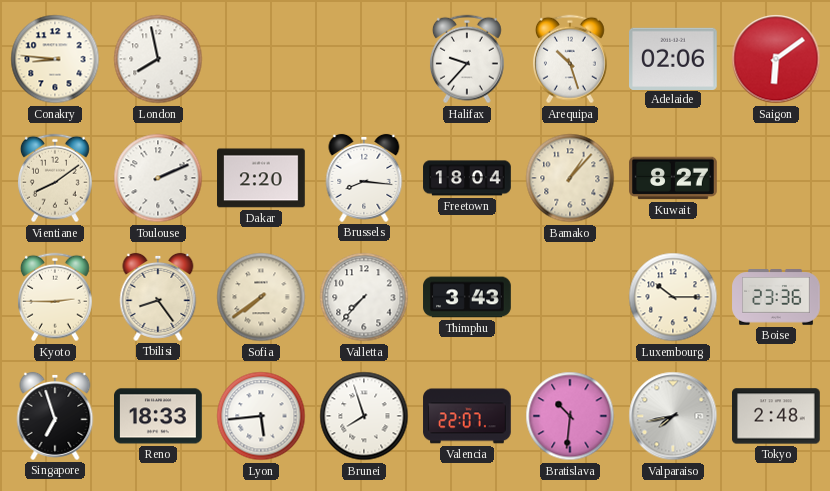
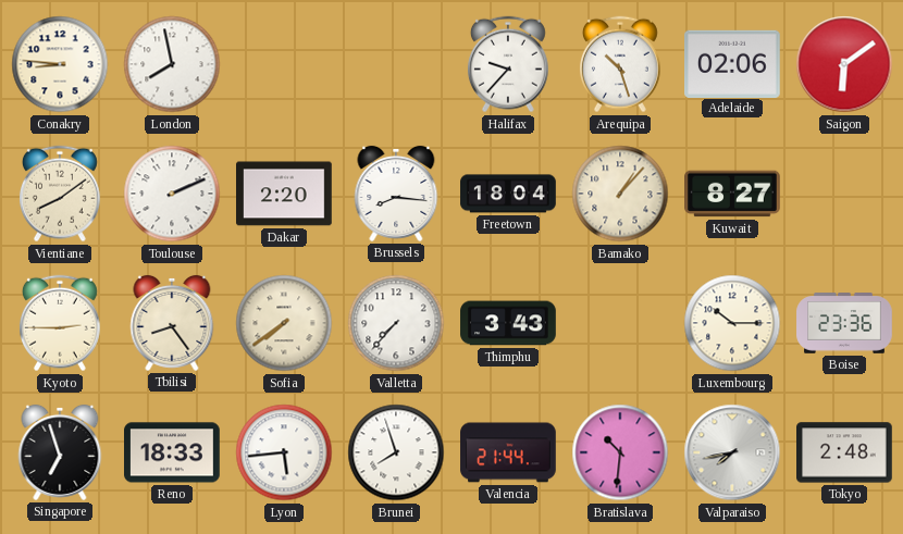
Valencia: 22:07 -> 21:44 (508, 452)
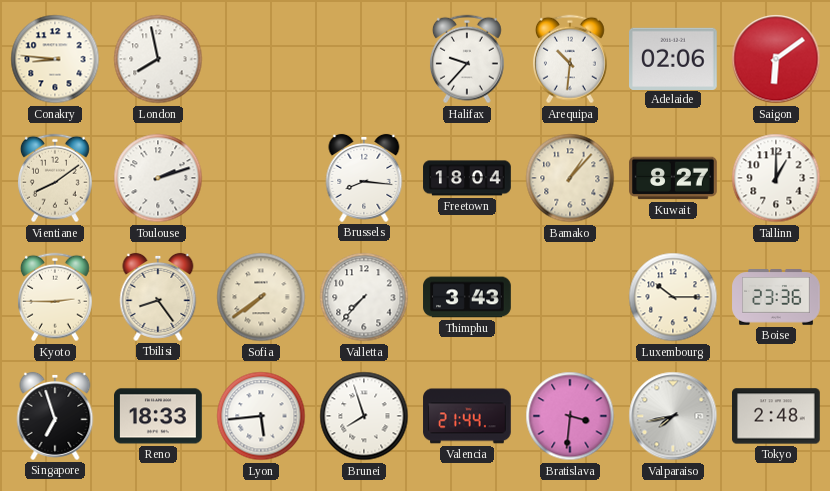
Arequipa: 10:27 -> 10:31 (570, 59)
Toulouse: 2:11 -> 2:12 (158, 178)
Dakar: 2:20 -> none (285, 194)
Tallinn: none -> 1:00 (776, 178)
Bratislava: 10:31 -> 3:31 (570, 416)
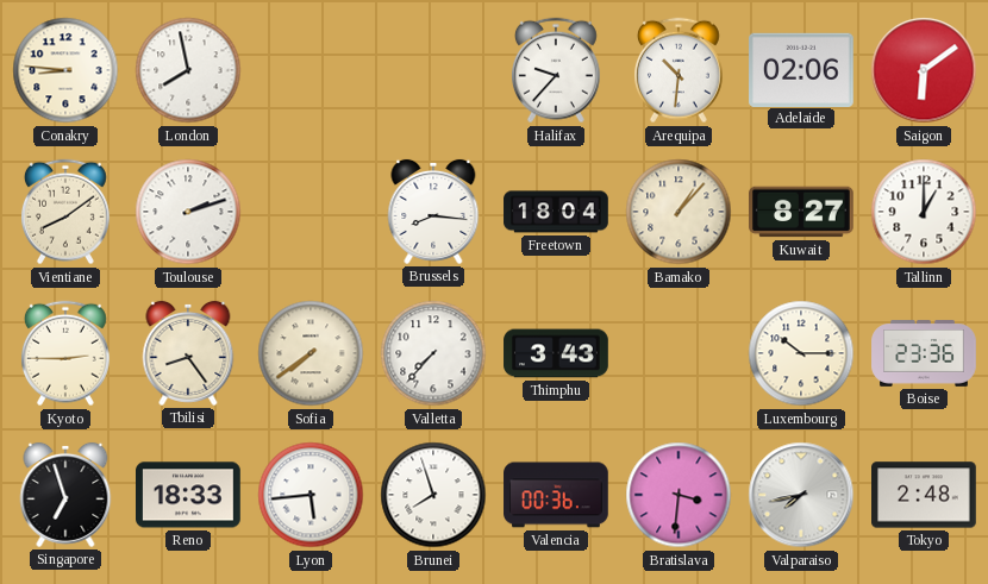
Valencia: 21:44 -> 00:36 (556, 495)
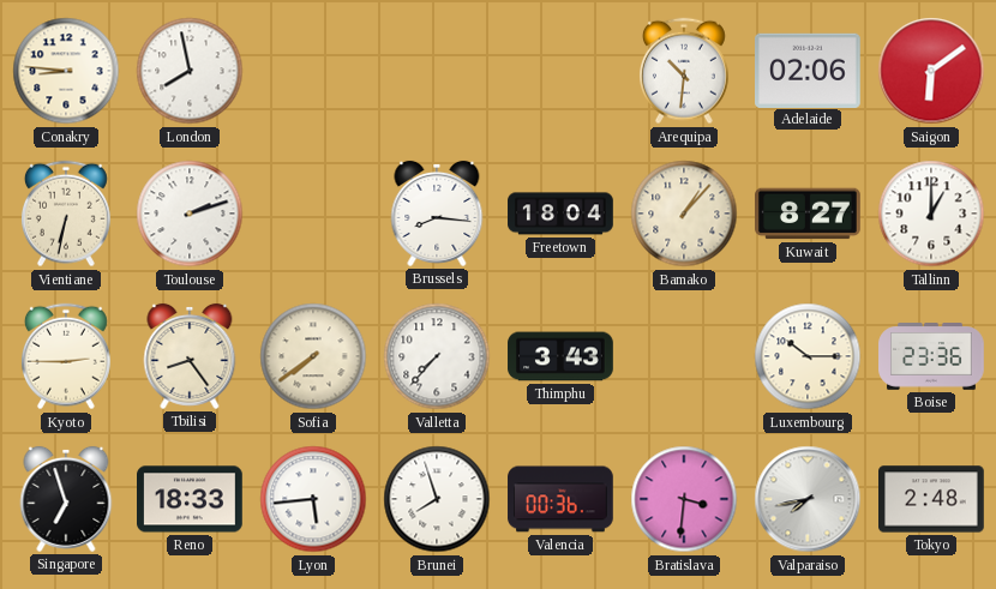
Halifax: 9:37 -> none (556, 70)
Vientiane: 8:09 -> 6:32 (66, 214)
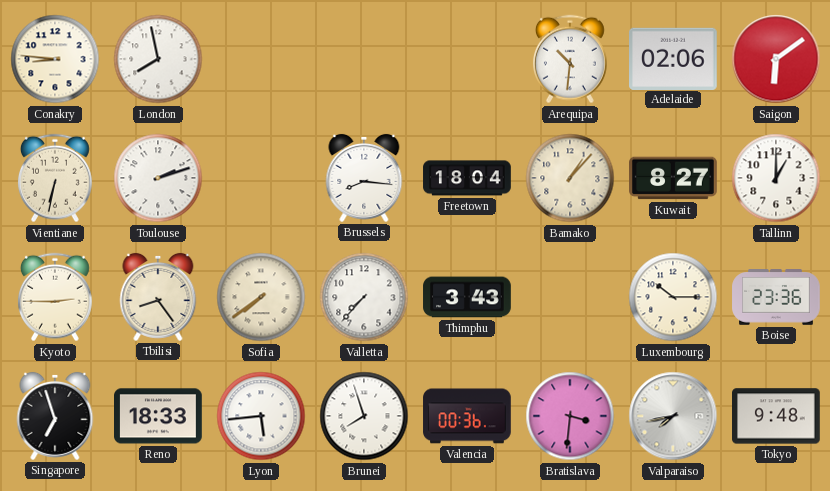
Tokyo: 2:48 -> 9:48 (777, 416)
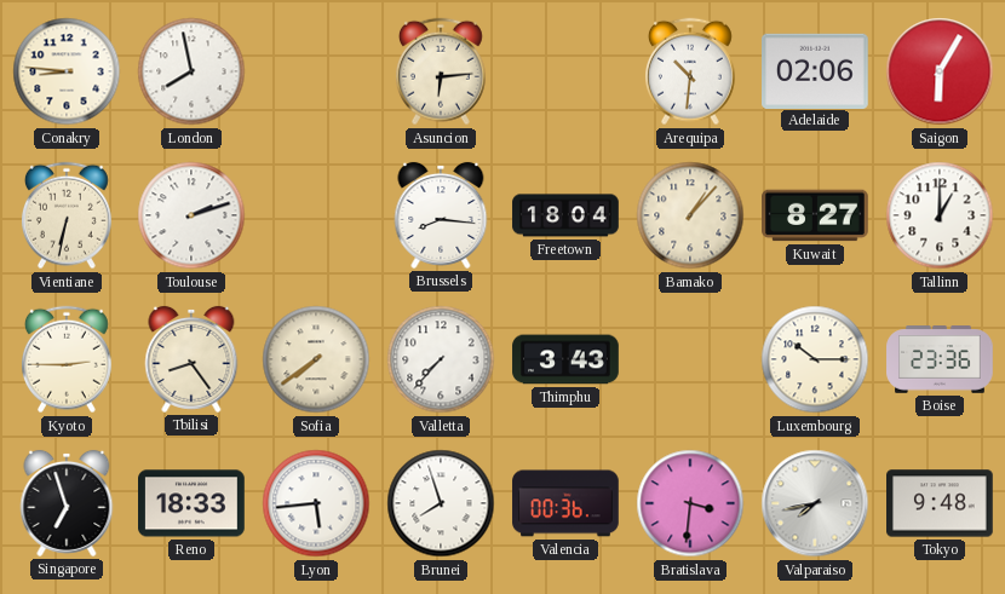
Asuncion: none -> 6:14 (441, 71)
Saigon: 6:09 -> 6:05 (940, 71)
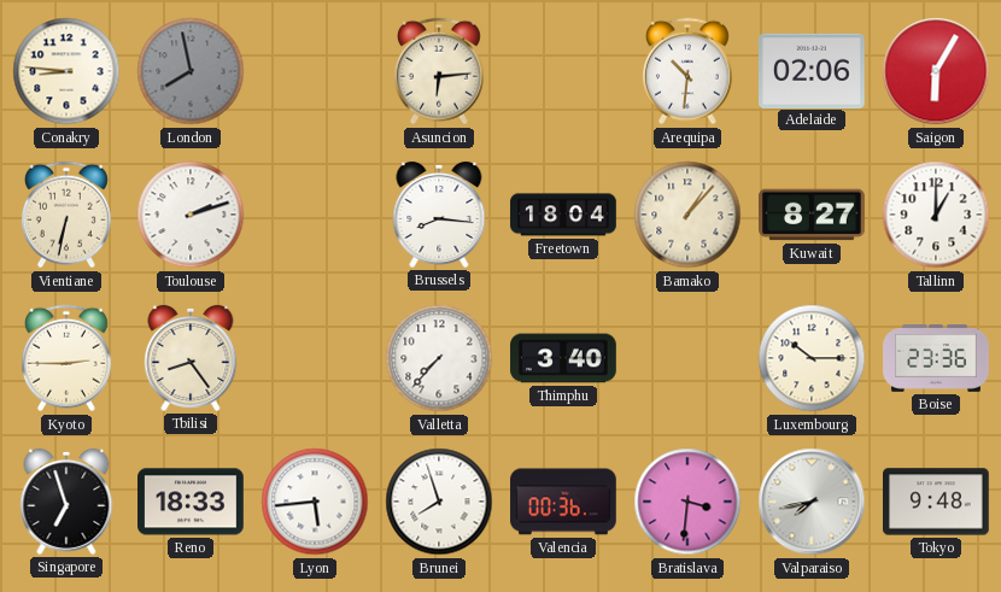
London dial: white -> grey (191, 71)
Sofia: 7:39 -> none (316, 359)
Thimphu: 3:43 -> 3:40 (563, 358)
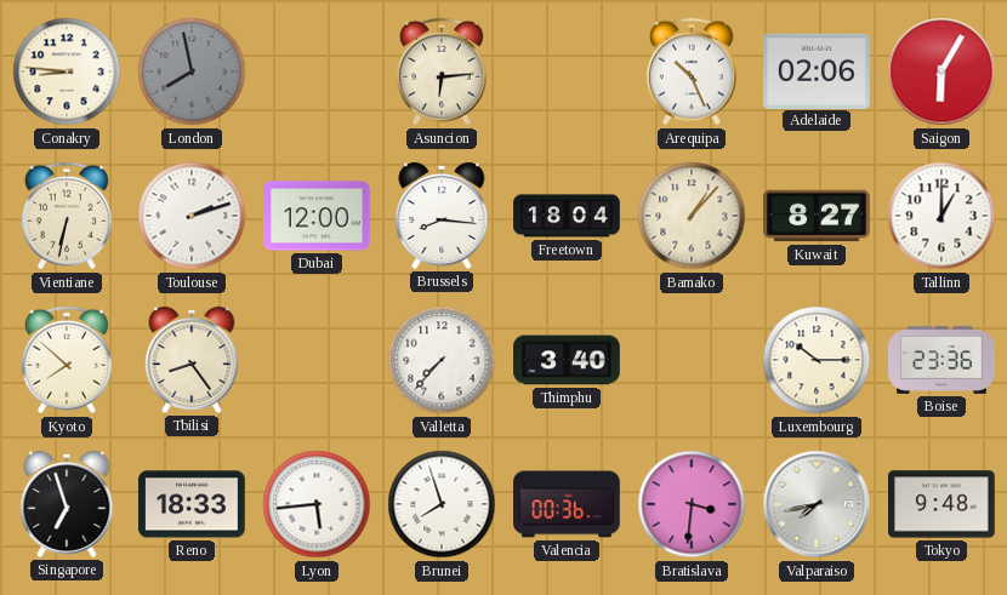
Arequipa: 10:31 -> 10:26 (692, 71)
Dubai: none -> 12:00 (318, 216)
Kyoto: 2:45 -> 7:52 (67, 360)
